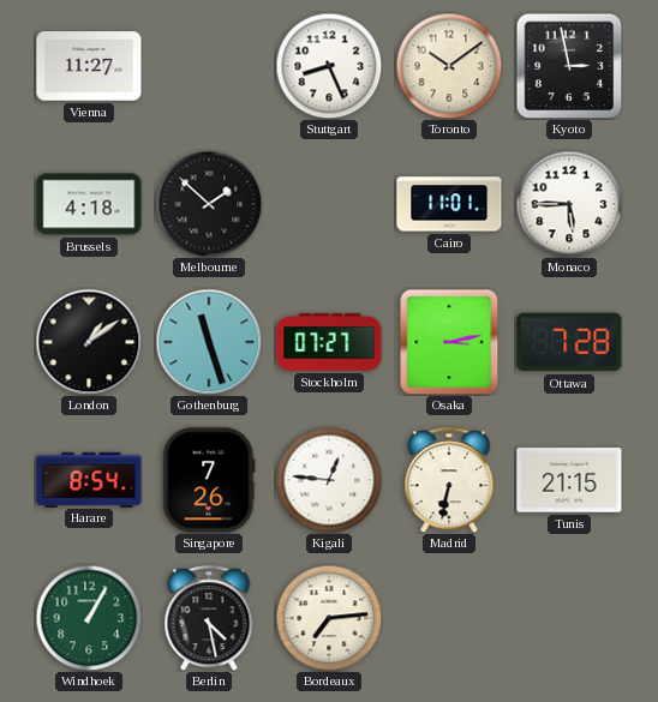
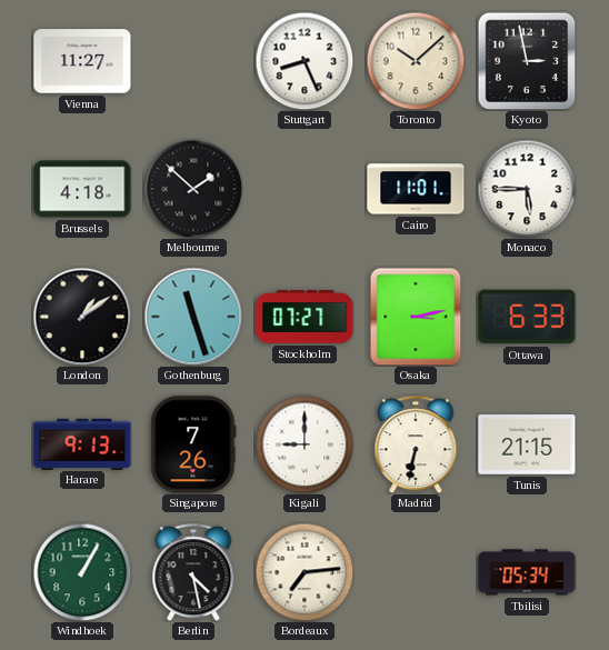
Toronto: 10:09 -> 10:08 (416, 61)
Ottawa: 7:28 -> 6:33 (527, 317)
Harare: 8:54 -> 9:13 (82, 443)
Kigali: 12:46 -> 9:00 (304, 444)
Tbilisi: none -> 05:34 (527, 572)
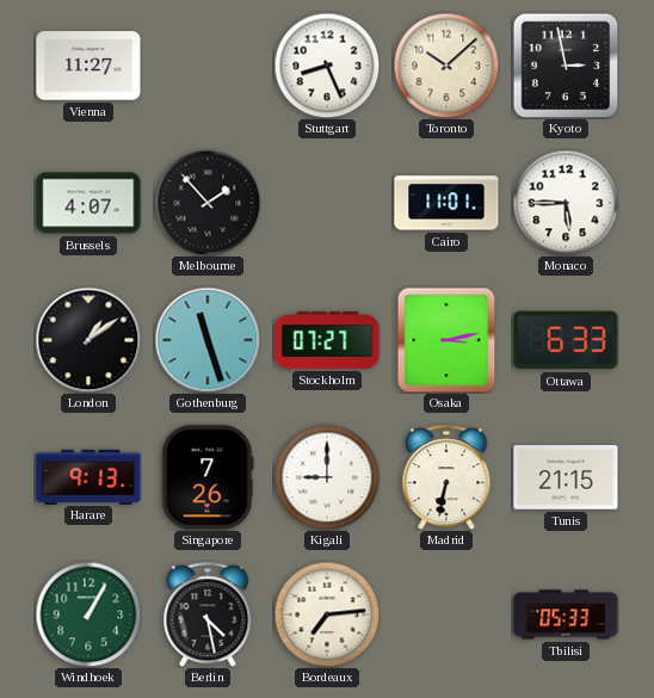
Brussels: 4:18 -> 4:07 (88, 203)
Melbourne: 1:52 -> 1:53 (208, 203)
Tbilisi: 05:34 -> 05:33 (566, 614)
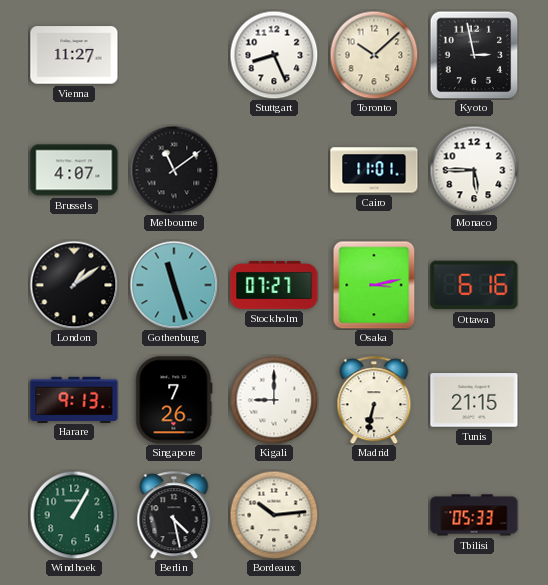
Melbourne: 1:53 -> 11:09 (174, 170)
Ottawa: 6:33 -> 6:16 (474, 285)
Bordeaux: 7:14 -> 10:14 (274, 515)
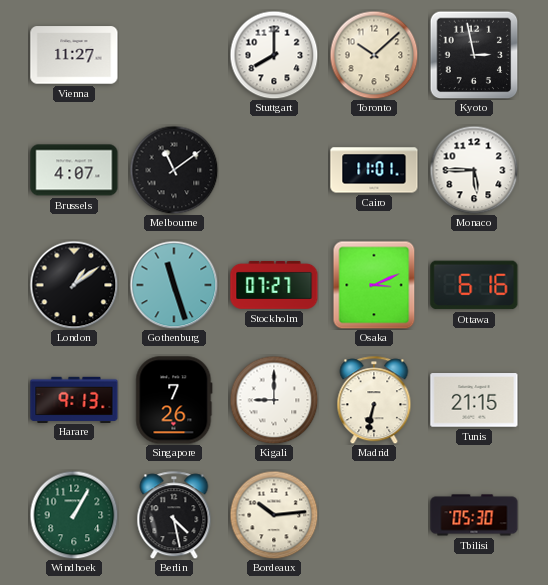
Stuttgart: 8:26 -> 8:00 (274, 55)
Osaka: 3:13 -> 3:11 (374, 285)
Tbilisi: 05:33 -> 05:30 (474, 515)
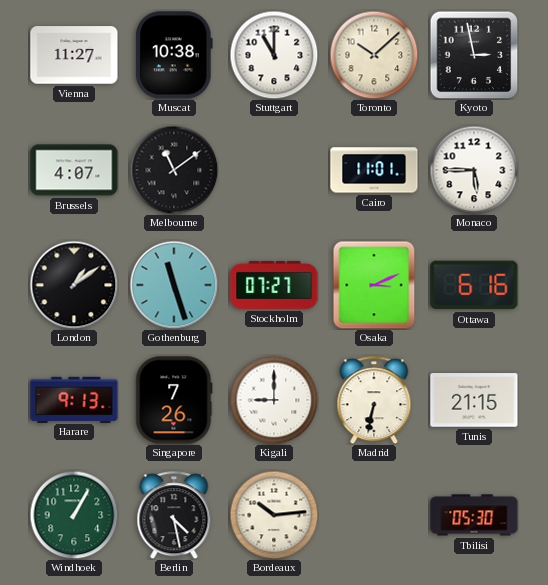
Muscat: none -> 10:38 (174, 55)
Stuttgart: 8:00 -> 11:00 (274, 55)
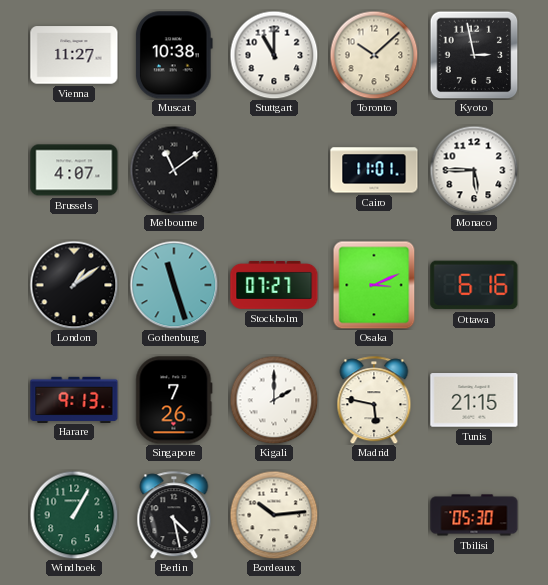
Kigali: 9:00 -> 2:00 (274, 400)
Madrid: 6:32 -> 5:47 (374, 400)
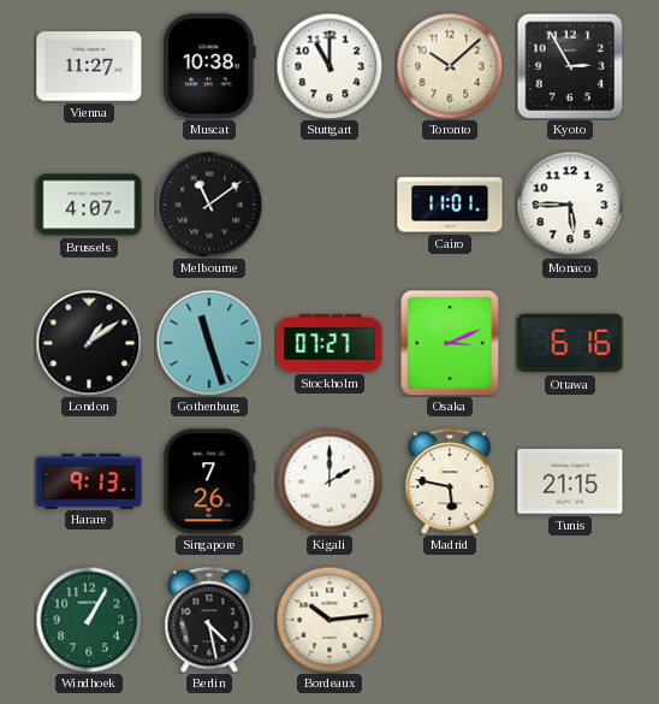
Kyoto: 2:58 -> 2:55 (570, 66)
Tbilisi: 05:30 -> none (474, 515)
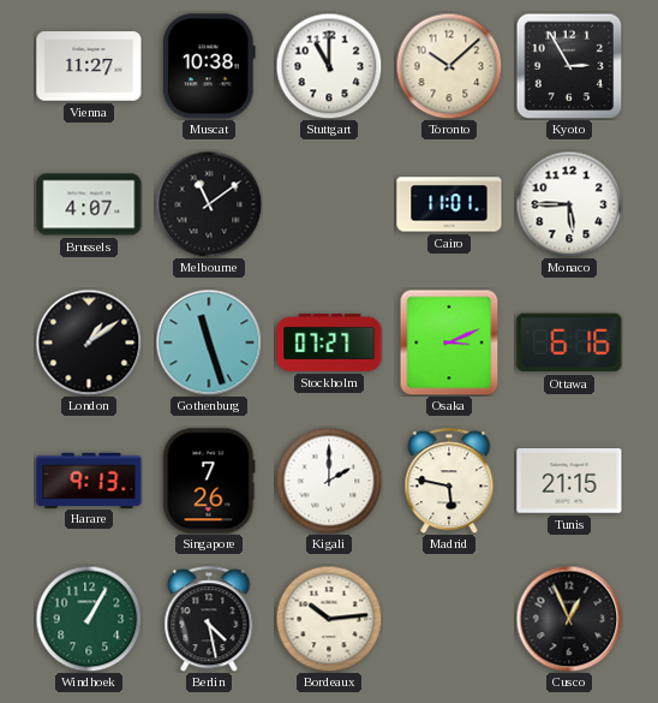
Cusco: none -> 12:56 (569, 619)
